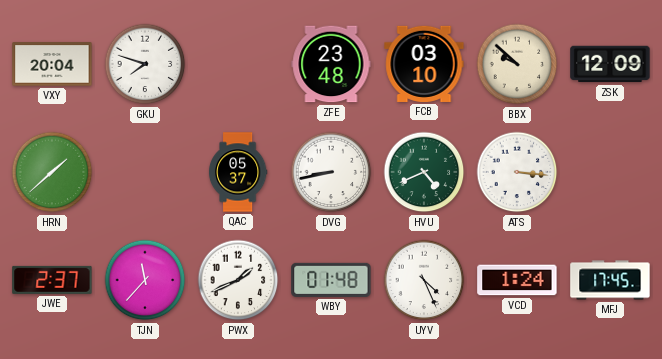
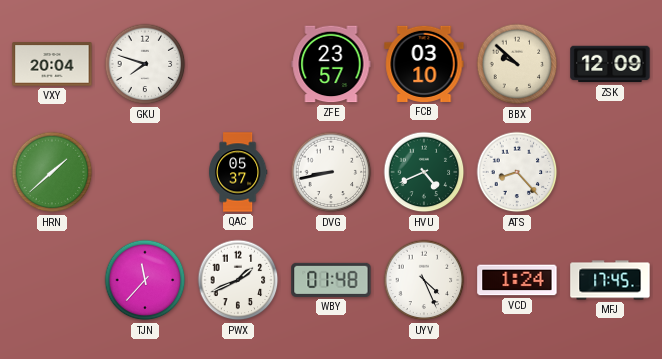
ZFE: 23:48 -> 23:57 (331, 64)
ATS: 3:16 -> 8:23 (517, 172)
JWE: 2:37 -> none (52, 280)
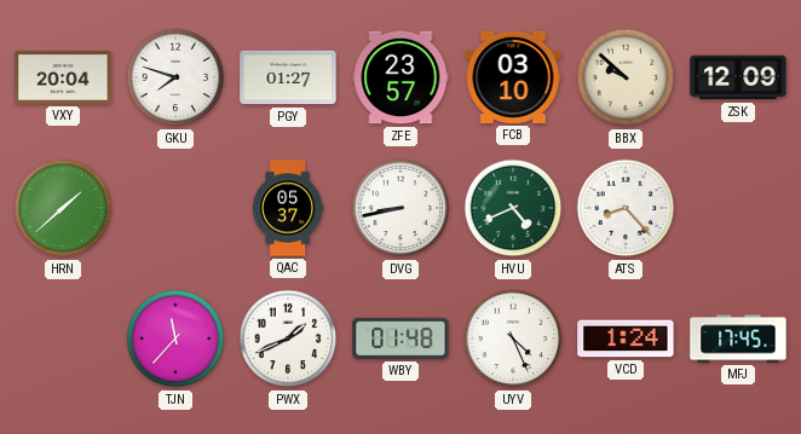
PGY: none -> 01:27 (288, 77)
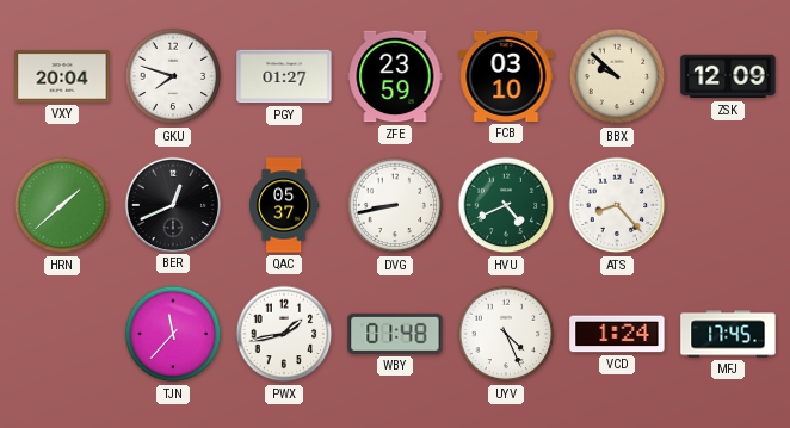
ZFE: 23:57 -> 23:59 (395, 76)
BER: none -> 12:41 (172, 204)
PWX: 1:41 -> 1:43 (284, 334)
